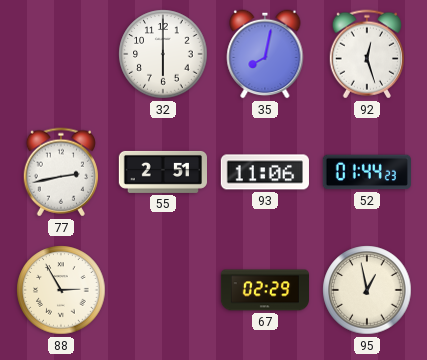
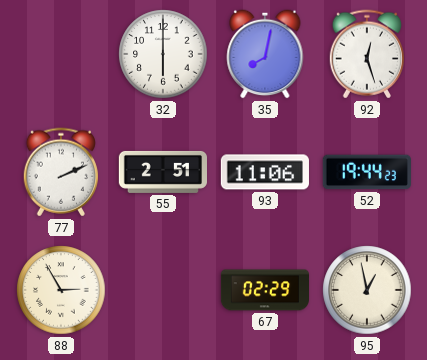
77: 2:43 -> 2:11 (60, 172)
52: 01:44 -> 19:44 (367, 172)
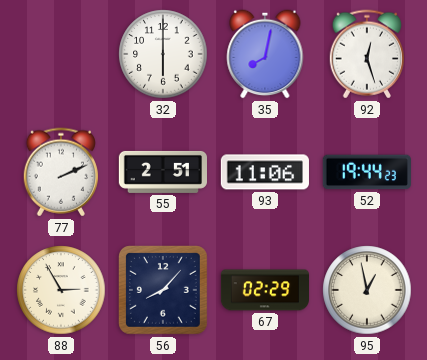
56: none -> 8:07 (163, 290)
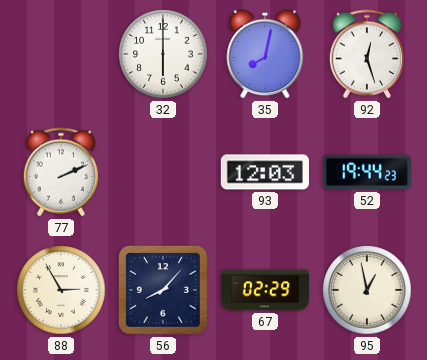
55: 2:51 -> none (162, 172)
93: 11:06 -> 12:03 (264, 172)
